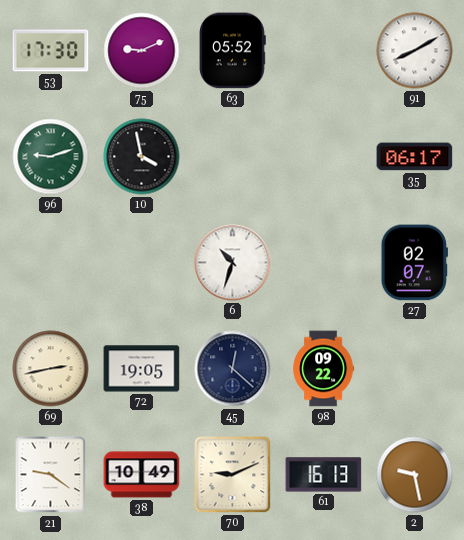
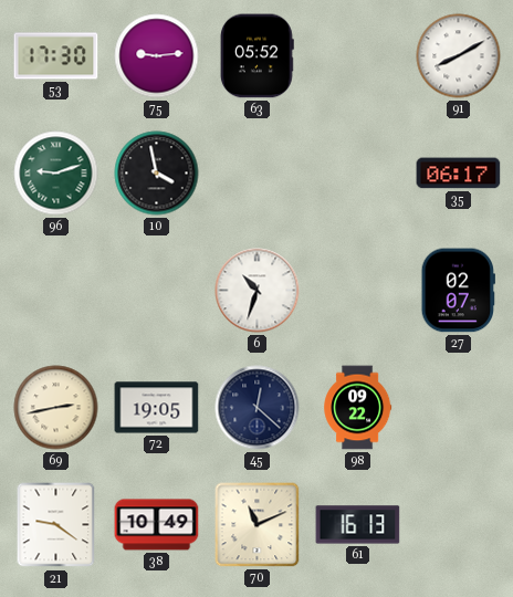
75: 9:11 -> 9:14 (157, 56)
70: 9:11 -> 11:11 (258, 525)
2: 9:28 -> none (415, 475)
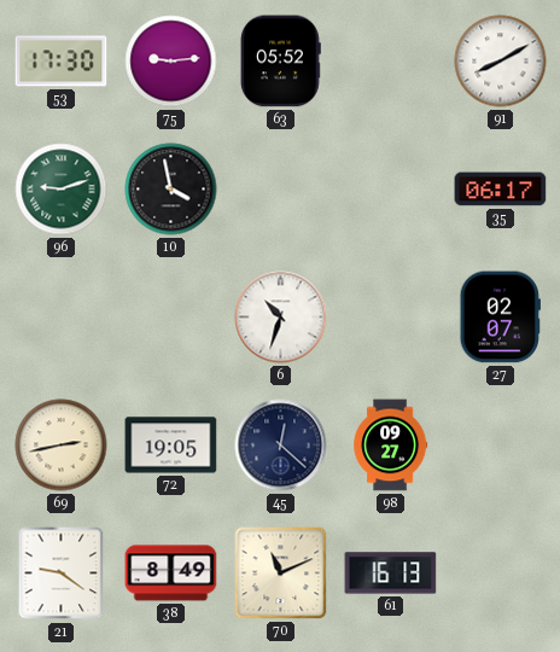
98: 09:22 -> 09:27 (391, 446)
38: 10:49 -> 8:49 (171, 574)
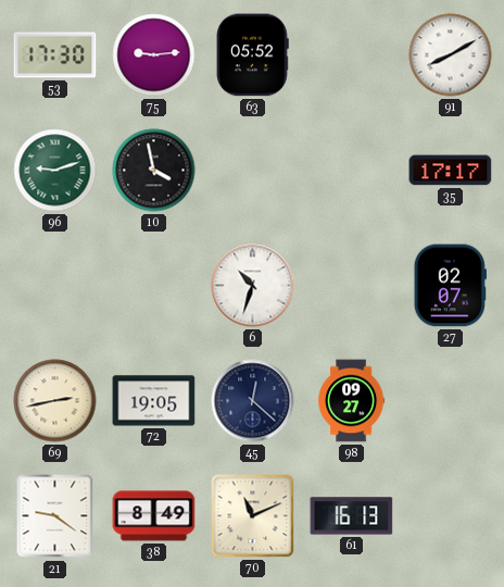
35: 06:17 -> 17:17 (451, 171)
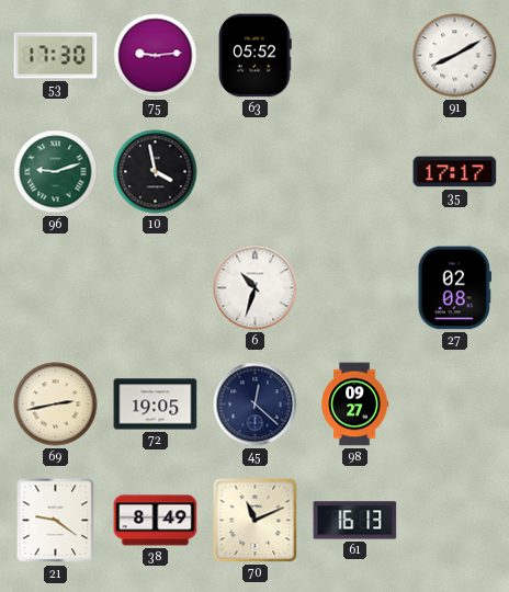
27: 02:07 -> 02:08 (454, 288)
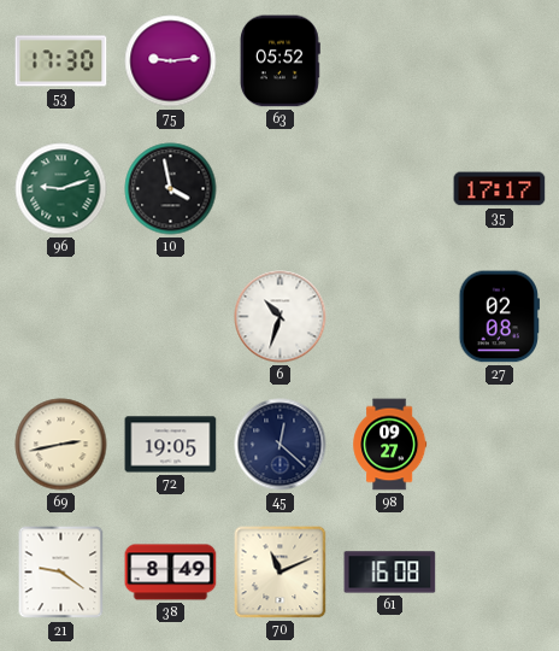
91: 8:10 -> none (455, 56)
61: 16:13 -> 16:08 (390, 573)
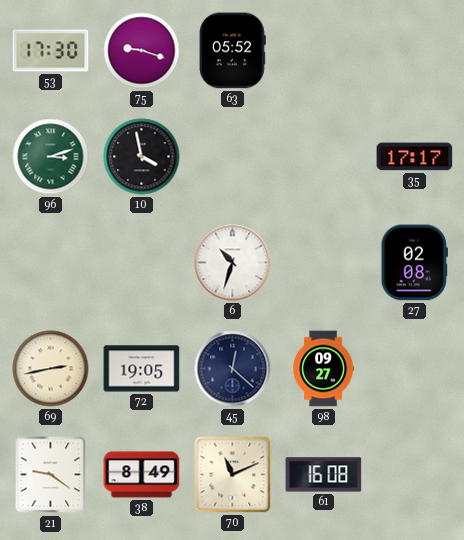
75: 9:14 -> 9:18 (142, 51)
96: 9:12 -> 3:12 (51, 157)
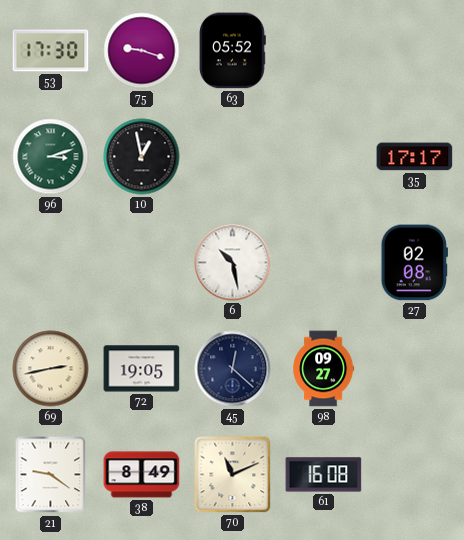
10: 3:58 -> 12:58 (142, 157)
6: 10:33 -> 10:28 (233, 263)
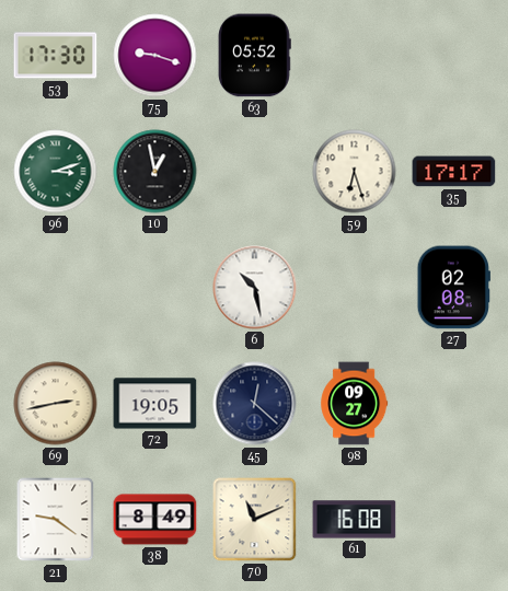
59: none -> 6:27 (355, 172)
